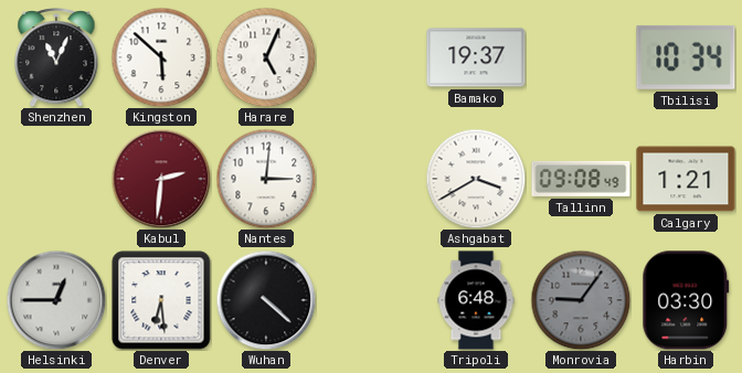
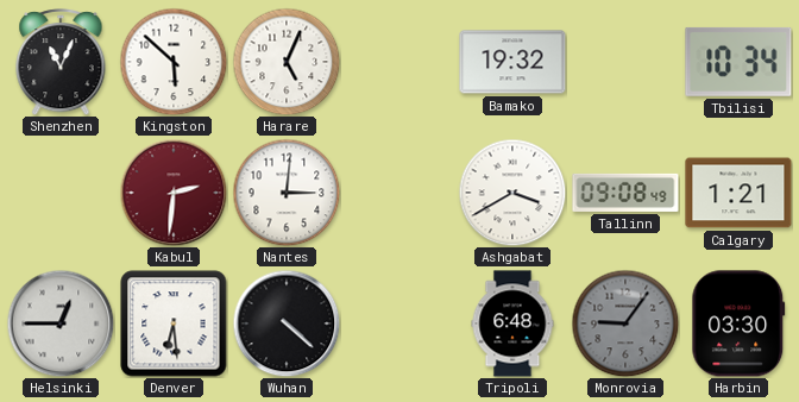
Bamako: 19:37 -> 19:32 (512, 62)
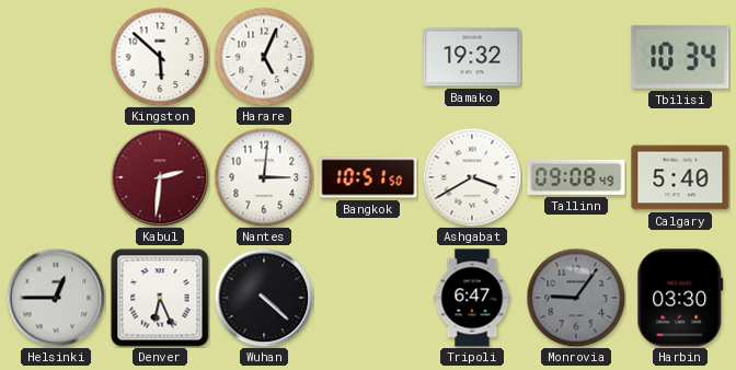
Shenzhen: 11:04 -> none (61, 62)
Bangkok: none -> 10:51 (368, 177)
Calgary: 1:21 -> 5:40 (680, 177)
Denver: 6:29 -> 6:26 (160, 298)
Tripoli: 6:48 -> 6:47 (472, 298)
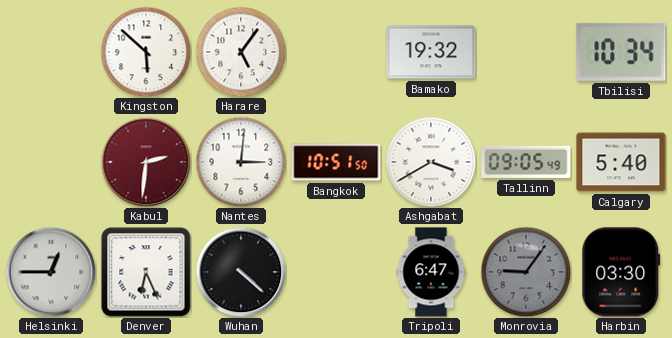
Harare: 5:04 -> 5:06 (241, 52)
Tallinn: 09:08 -> 09:05 (526, 162)
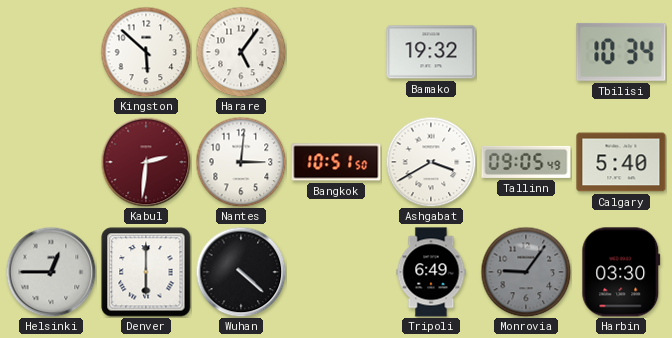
Denver: 6:26 -> 6:00 (146, 272)
Tripoli: 6:47 -> 6:49 (431, 272)
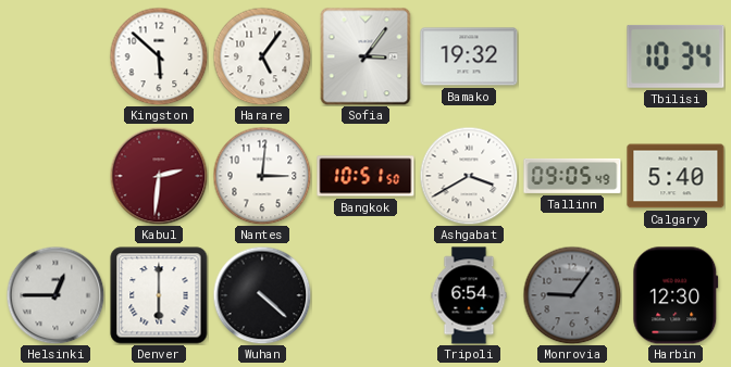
Sofia: none -> 3:06 (365, 56)
Tripoli: 6:49 -> 6:54 (469, 295)
Harbin: 03:30 -> 12:30 (676, 295)
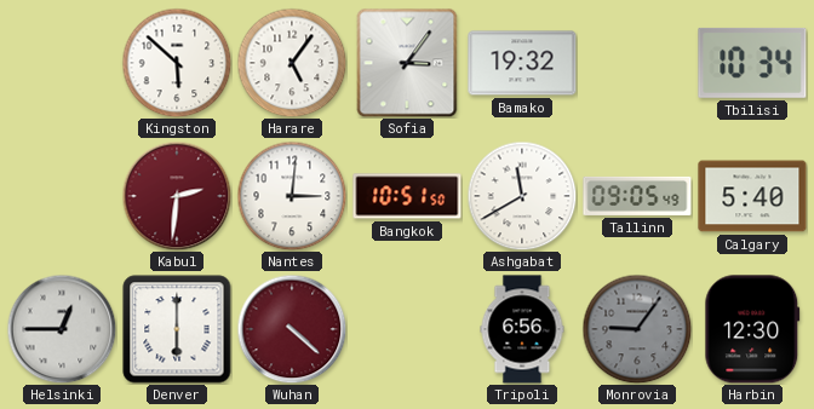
Ashgabat: 3:40 -> 11:40 (522, 196)
Wuhan dial: black -> burgundy (292, 329)
Tripoli: 6:54 -> 6:56 (522, 329)
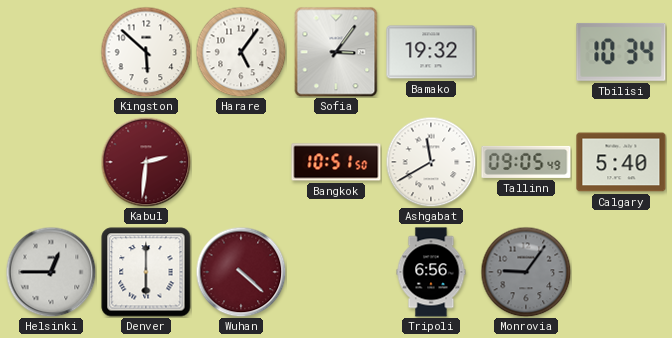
Nantes: 3:01 -> none (292, 196)
Harbin: 12:30 -> none (752, 329)
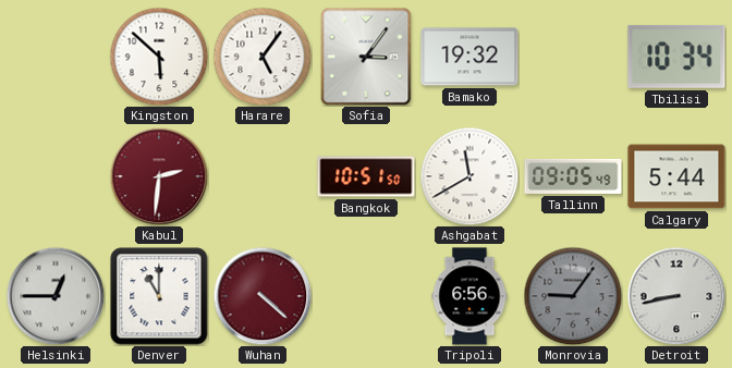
Calgary: 5:40 -> 5:44 (676, 176)
Denver: 6:00 -> 11:00 (159, 296)
Detroit: none -> 8:43 (676, 296)
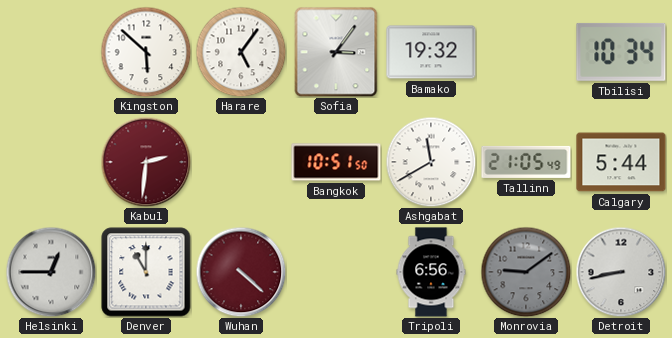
Tallinn: 09:05 -> 21:05 (526, 162)
Monrovia: 9:06 -> 9:09 (526, 272)
